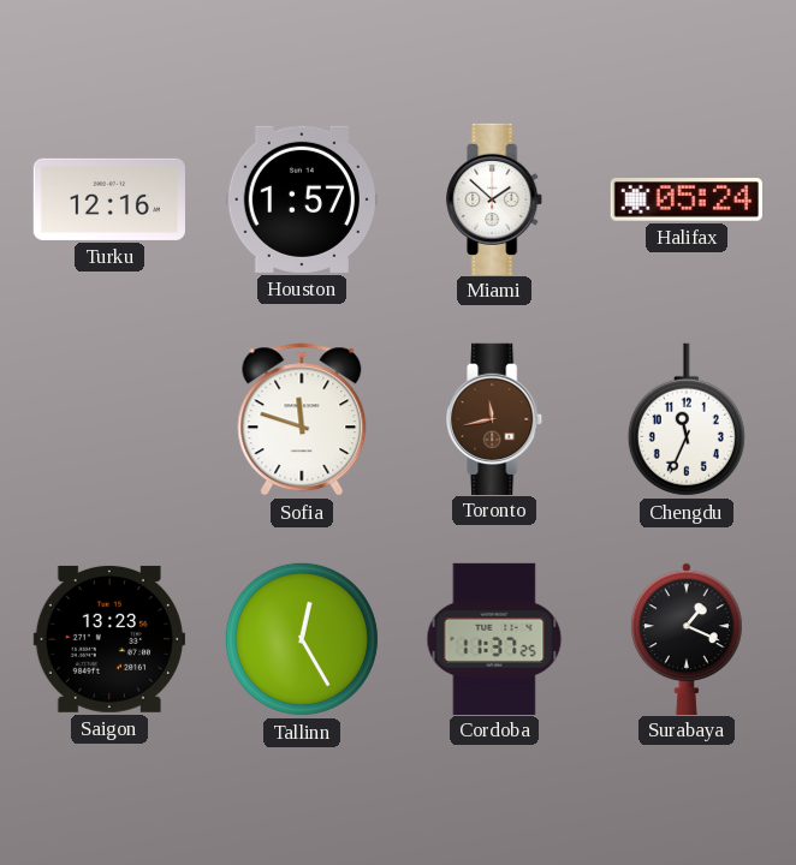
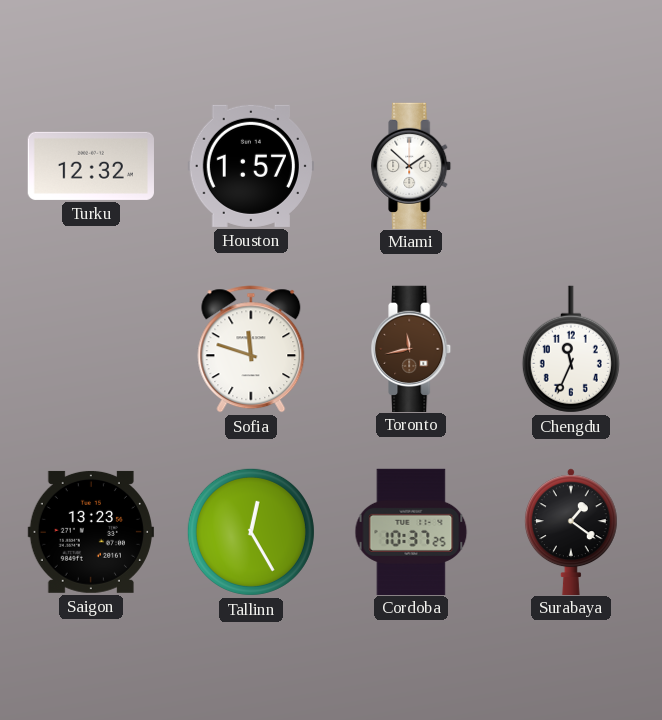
Turku: 12:16 -> 12:32 (91, 166)
Halifax: 05:24 -> none (685, 201)
Cordoba: 11:37 -> 10:37 (411, 531)
Surabaya: 1:19 -> 1:21 (571, 531)
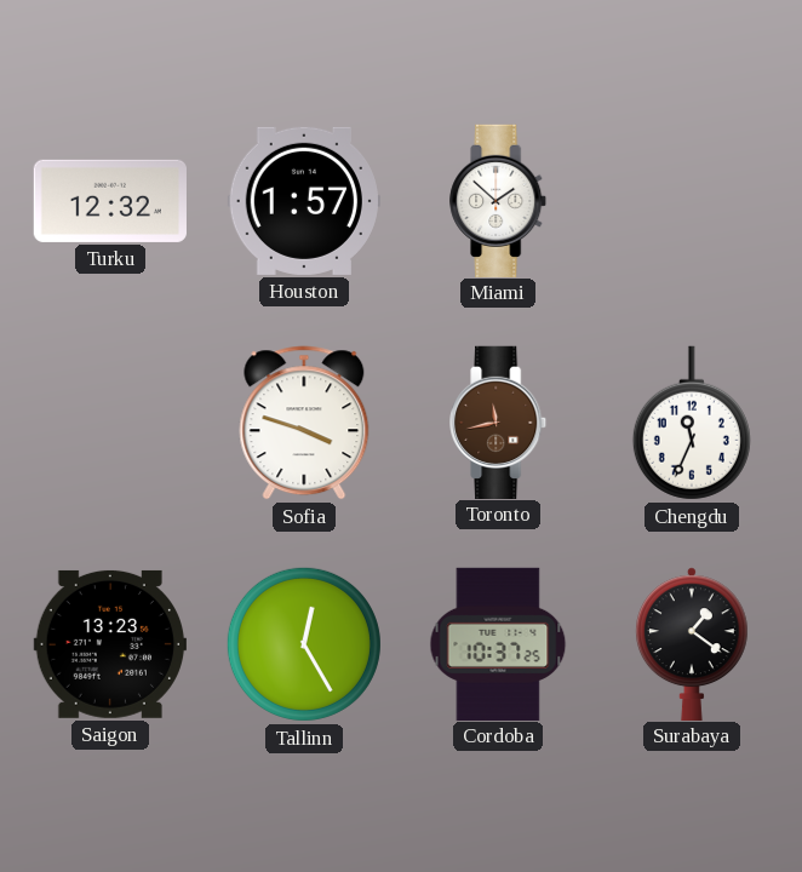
Sofia: 11:48 -> 3:48 (304, 423)
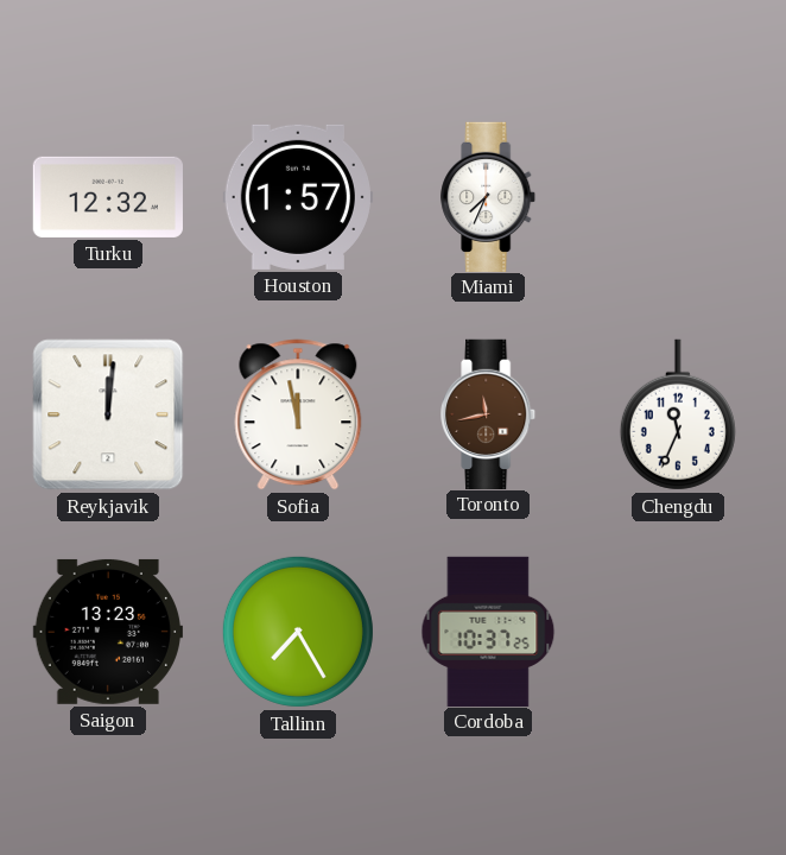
Miami: 1:52 -> 7:34 (489, 196)
Reykjavik: none -> 12:01 (108, 414)
Sofia: 3:48 -> 11:58 (298, 414)
Tallinn: 12:25 -> 7:25 (298, 632)
Surabaya: 1:21 -> none (692, 643)
